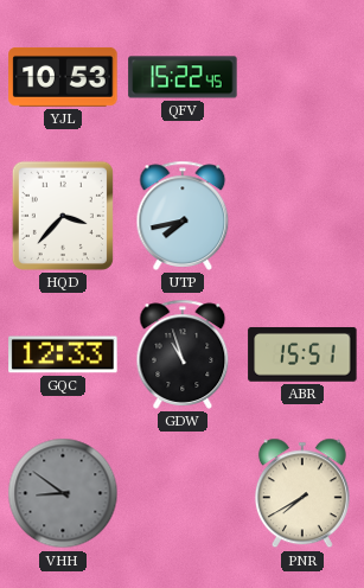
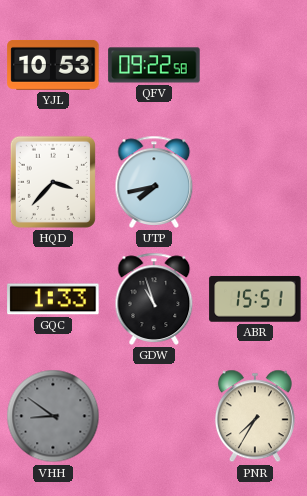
QFV: 15:22 -> 09:22 (154, 65)
GQC: 12:33 -> 1:33 (53, 299)
PNR: 7:40 -> 7:35 (255, 416)
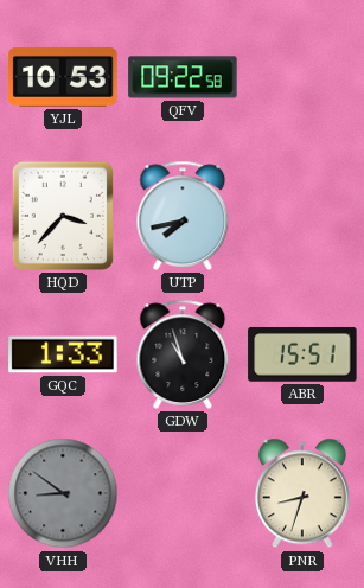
PNR: 7:35 -> 8:33 (302, 493)
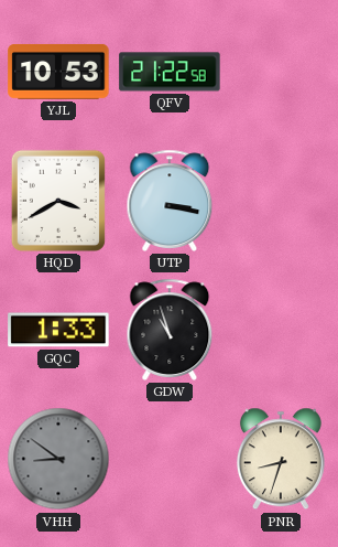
QFV: 09:22 -> 21:22 (170, 72)
HQD: 3:37 -> 3:40 (58, 201)
UTP: 7:43 -> 3:17 (170, 201)
ABR: 15:51 -> none (302, 354)
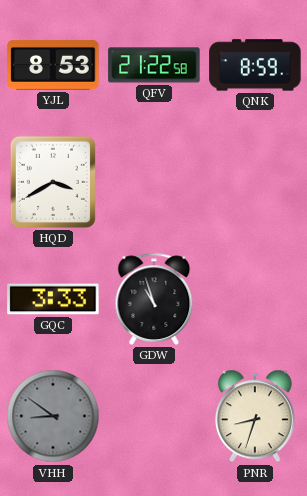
YJL: 10:53 -> 8:53 (53, 65)
QNK: none -> 8:59 (255, 65)
UTP: 3:17 -> none (170, 201)
GQC: 1:33 -> 3:33 (53, 299)
